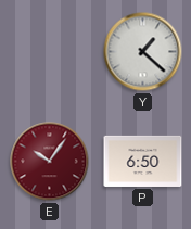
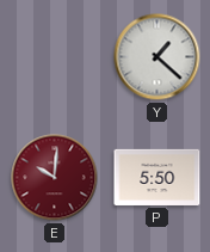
E: 10:06 -> 10:01 (55, 178)
P: 6:50 -> 5:50 (157, 177)
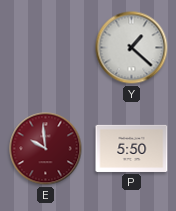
E: 10:01 -> 9:59 (46, 149)
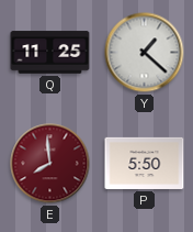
Q: none -> 11:25 (50, 53)
E: 9:59 -> 7:59 (50, 164)
